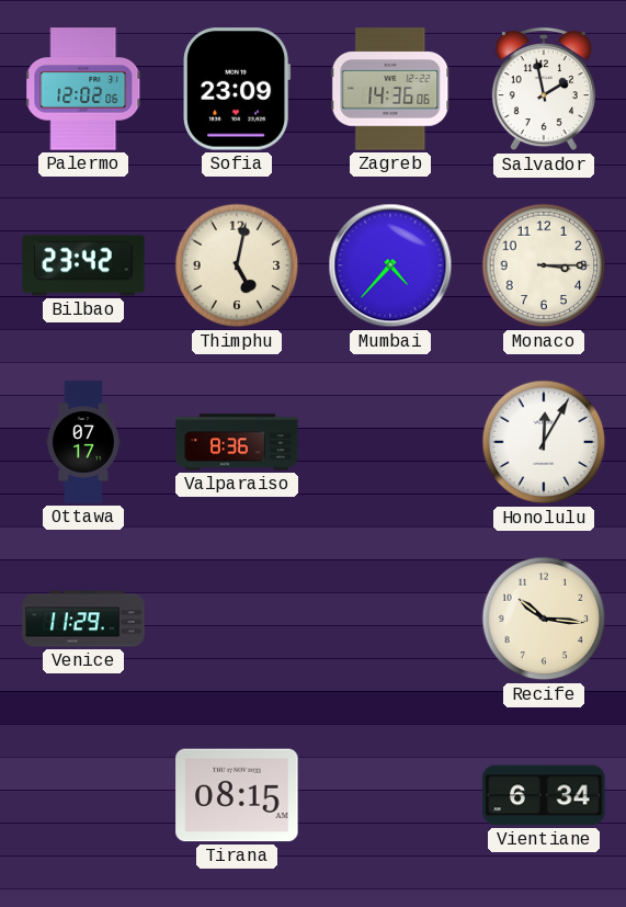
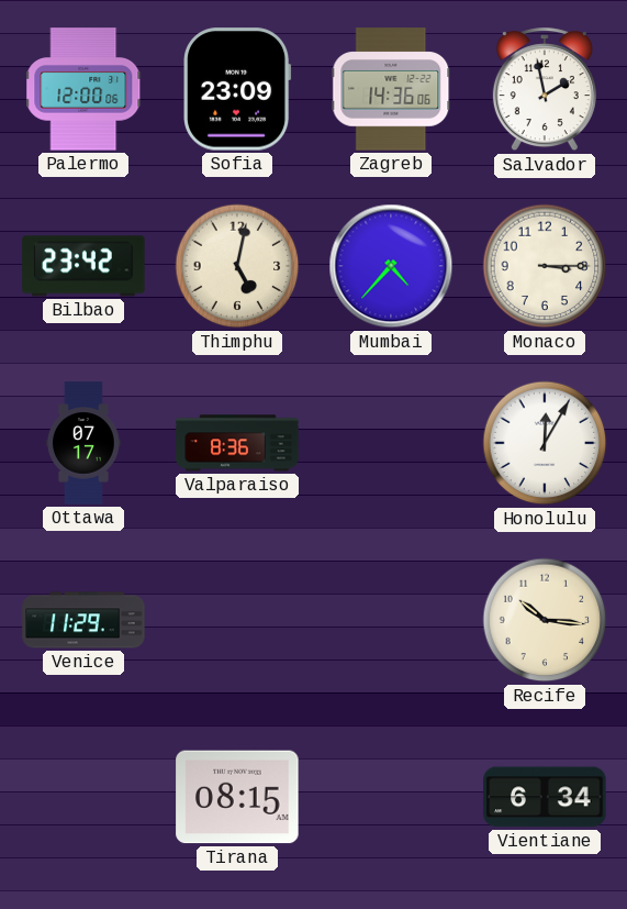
Palermo: 12:02 -> 12:00 (85, 89)
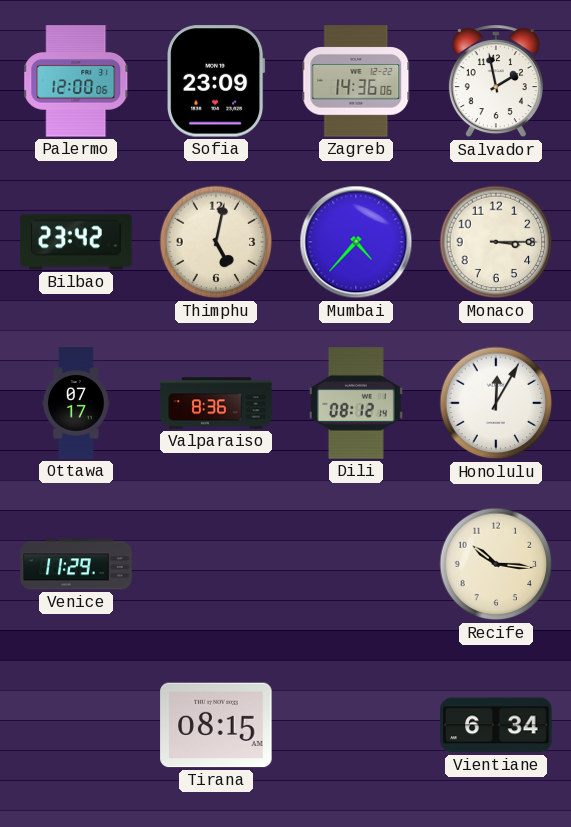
Dili: none -> 08:12 (356, 403)
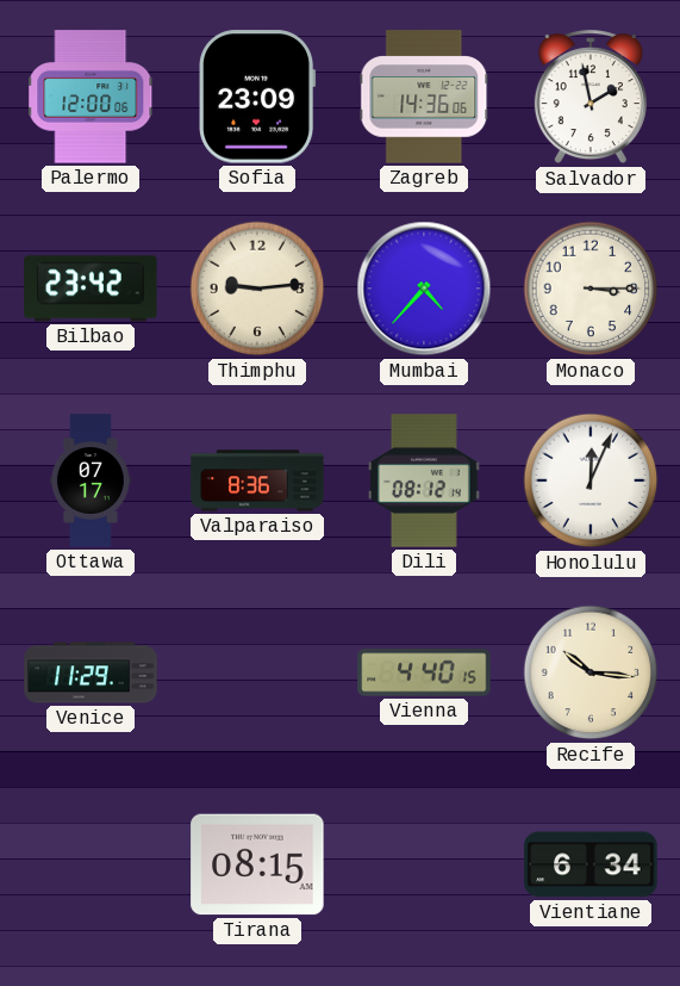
Thimphu: 5:02 -> 9:14 (257, 289)
Honolulu: 12:05 -> 12:04 (591, 480)
Vienna: none -> 4:40 (424, 672)
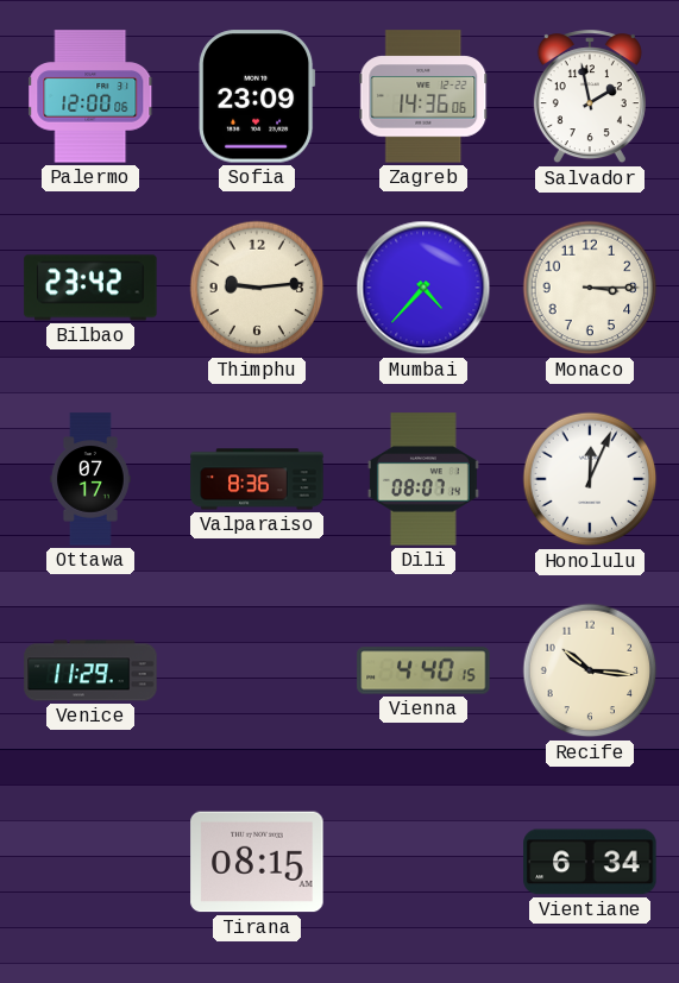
Dili: 08:12 -> 08:07 (423, 479)
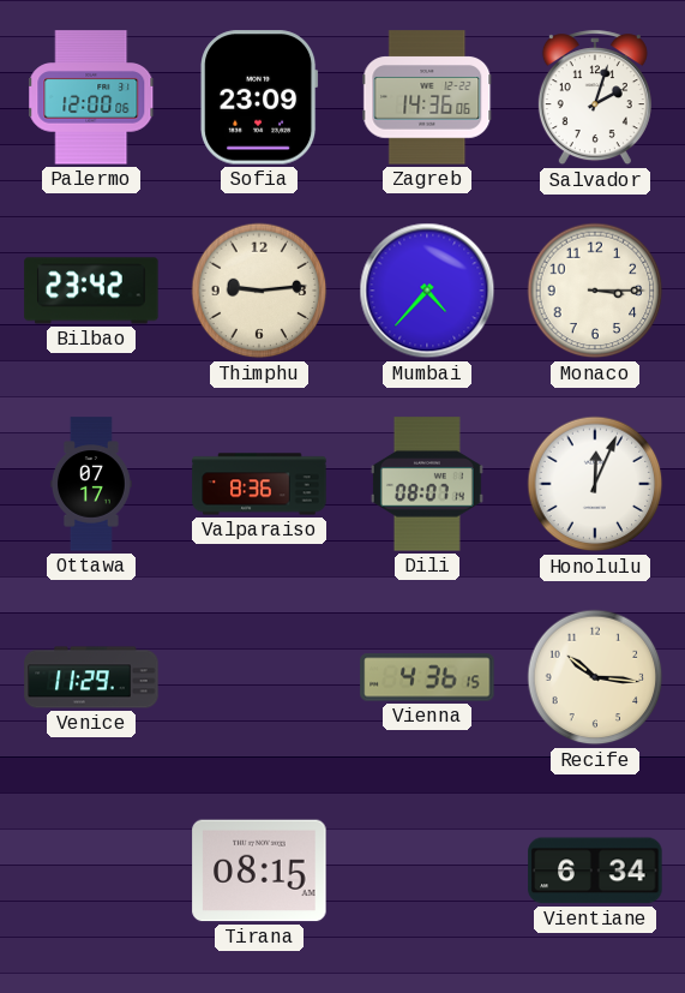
Salvador: 1:58 -> 2:03 (595, 98)
Vienna: 4:40 -> 4:36 (427, 677)
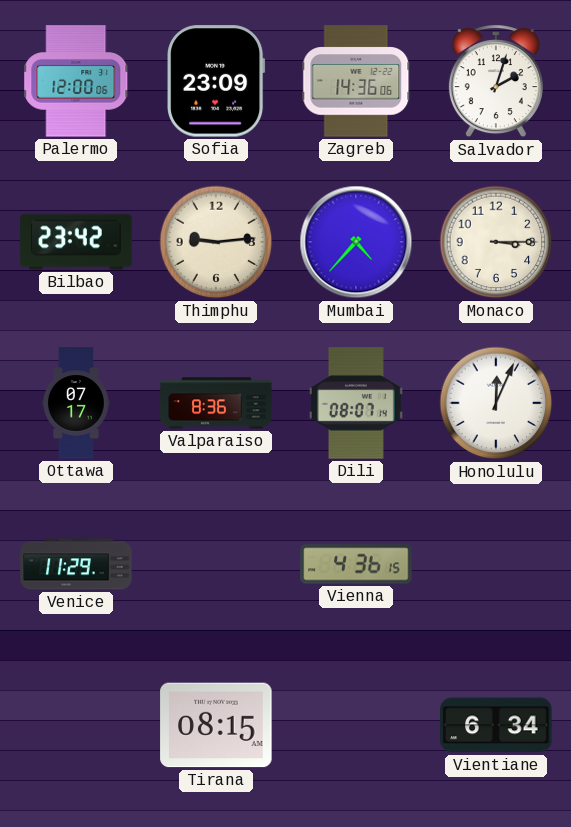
Recife: 10:16 -> none (595, 677)
